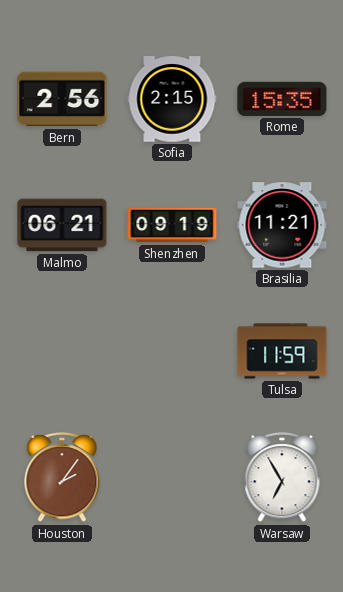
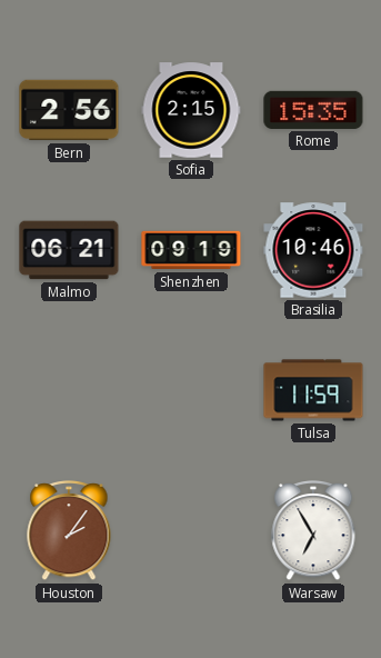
Brasilia: 11:21 -> 10:46 (313, 250)
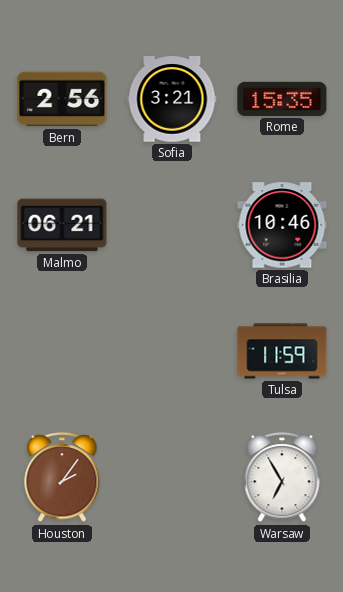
Sofia: 2:15 -> 3:21 (172, 99)
Shenzhen: 09:19 -> none (191, 250)
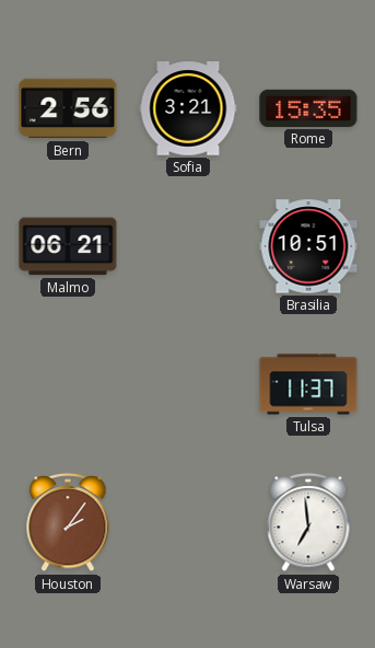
Brasilia: 10:46 -> 10:51 (308, 246)
Tulsa: 11:59 -> 11:37 (308, 384)
Warsaw: 6:55 -> 6:59 (308, 523)
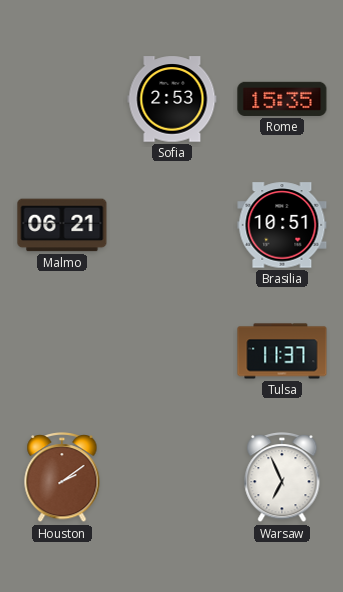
Bern: 2:56 -> none (68, 108)
Sofia: 3:21 -> 2:53 (172, 99)
Houston: 2:06 -> 2:09 (62, 478)
Warsaw: 6:59 -> 6:56 (282, 478)
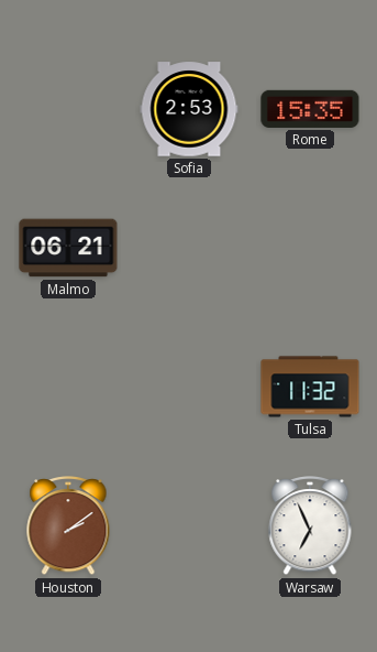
Brasilia: 10:51 -> none (282, 225)
Tulsa: 11:37 -> 11:32 (310, 387)
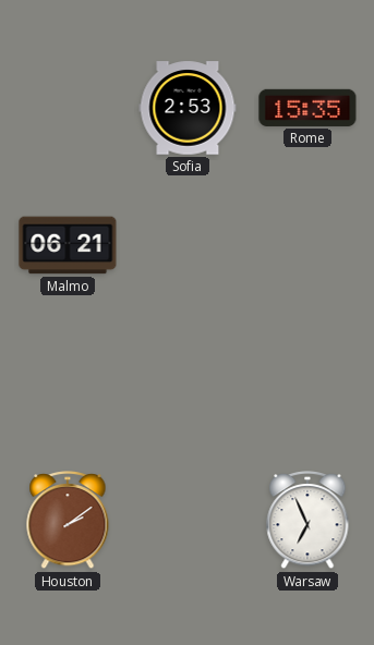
Tulsa: 11:32 -> none (310, 387)
